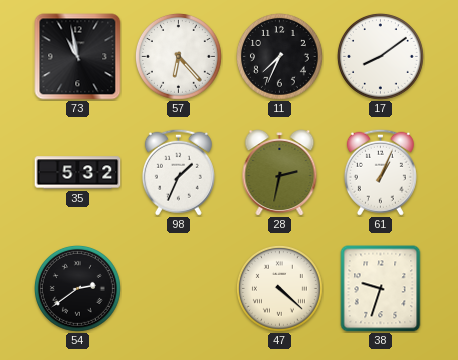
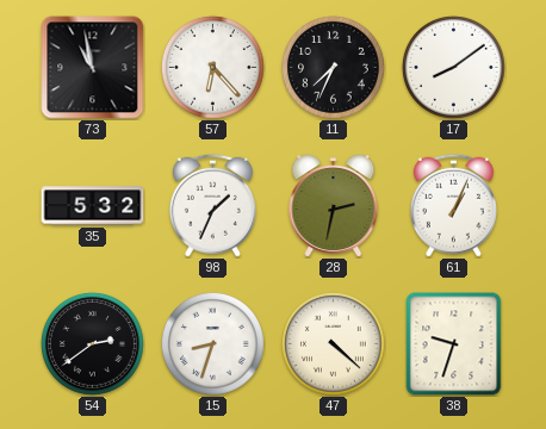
15: none -> 8:33 (212, 343)
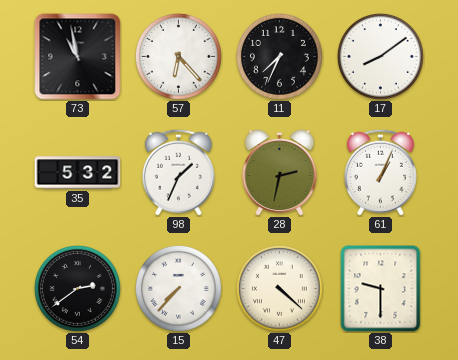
15: 8:33 -> 7:37 (178, 288)
38: 9:33 -> 9:30 (381, 289)
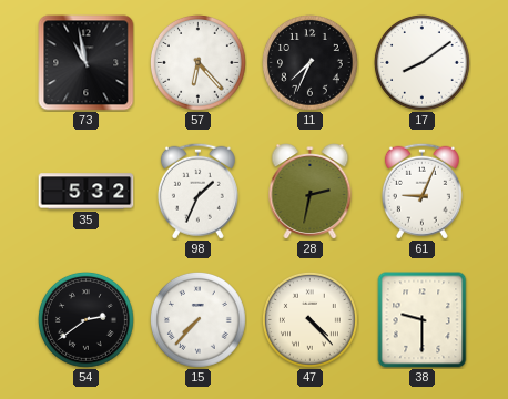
61: 1:04 -> 9:04 (421, 191)
47: 4:22 -> 4:23 (309, 319)
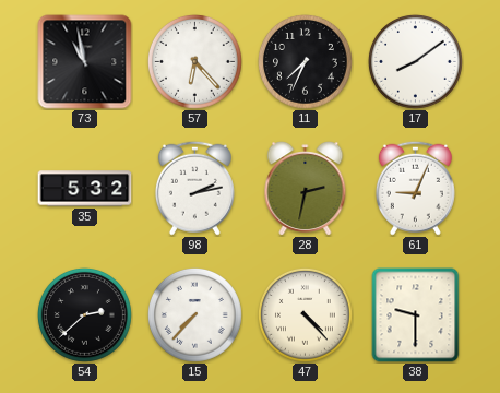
98: 1:34 -> 2:13 (194, 188)
54: 2:39 -> 2:38 (84, 314)
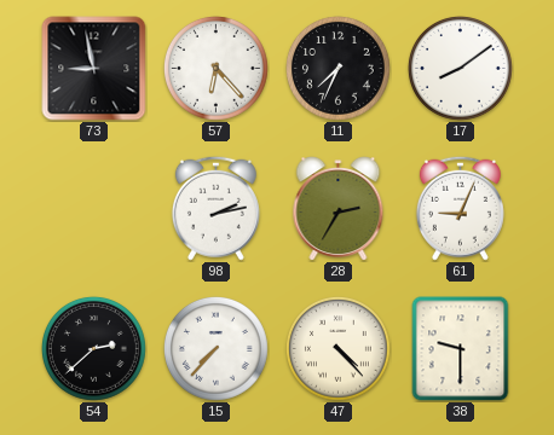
73: 10:58 -> 8:58 (94, 69)
35: 5:32 -> none (85, 189)
28: 2:32 -> 2:35 (339, 209)
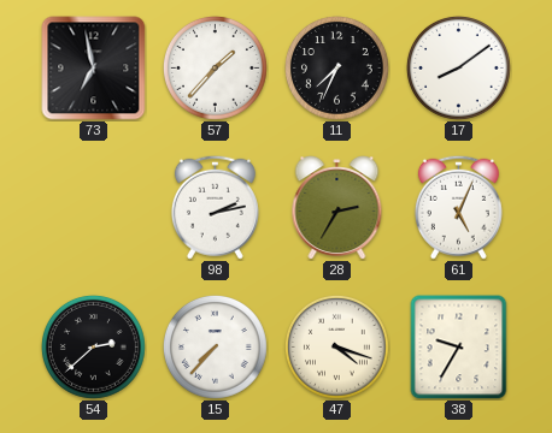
73: 8:58 -> 6:58 (94, 69)
57: 6:23 -> 1:37 (215, 67)
61: 9:04 -> 5:04 (458, 207)
47: 4:23 -> 4:18 (336, 346)
38: 9:30 -> 9:35 (459, 348)
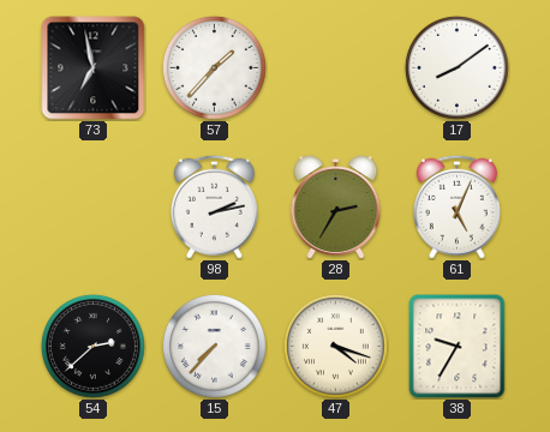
11: 7:34 -> none (336, 67)
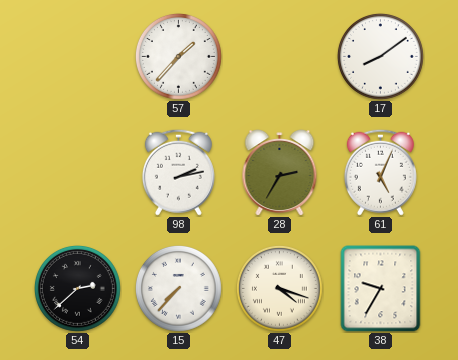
73: 6:58 -> none (94, 68)
